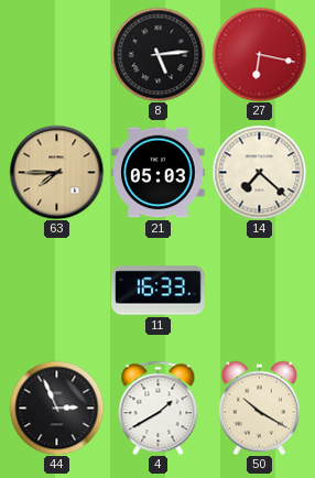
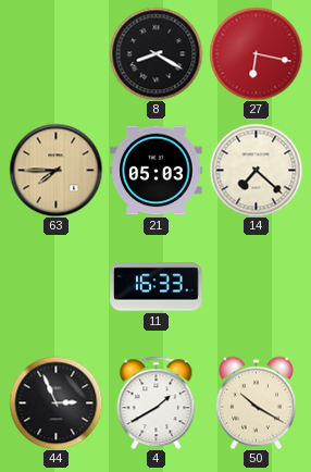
8: 5:14 -> 8:20 (155, 53)
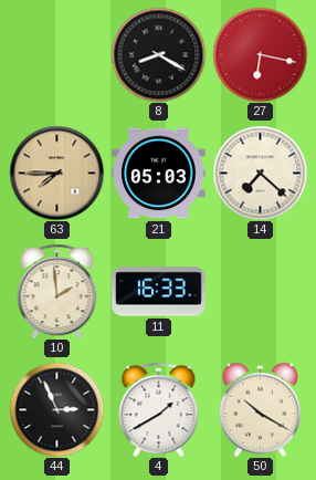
10: none -> 1:59 (57, 291)
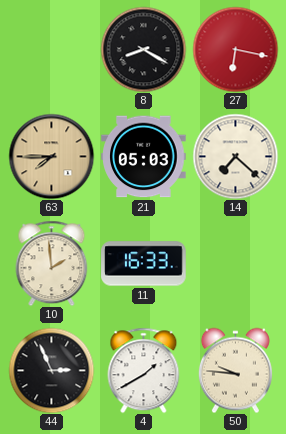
50: 10:20 -> 9:46 (235, 370)
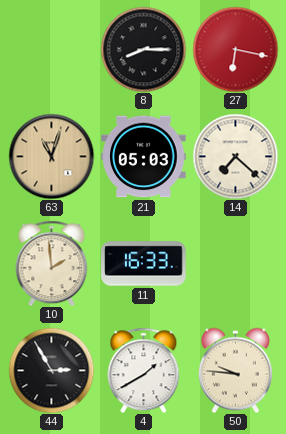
8: 8:20 -> 8:15 (143, 49)
63: 7:45 -> 11:03 (51, 156)
44: 2:56 -> 2:55 (51, 370)
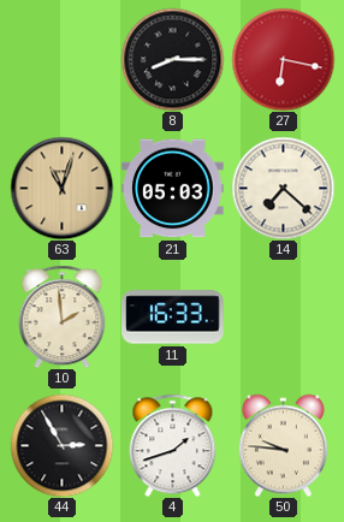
4: 1:40 -> 1:42 (173, 445)
